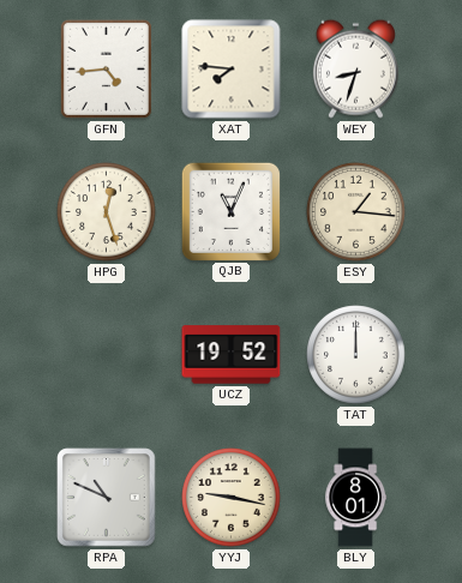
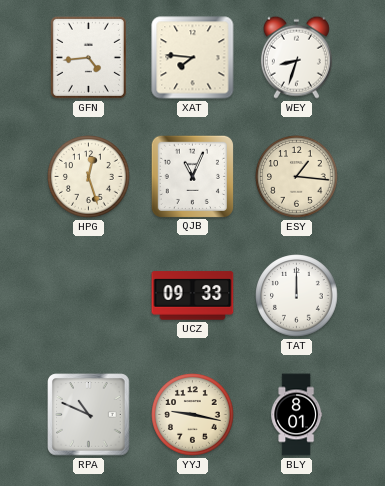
UCZ: 19:52 -> 09:33 (193, 296)
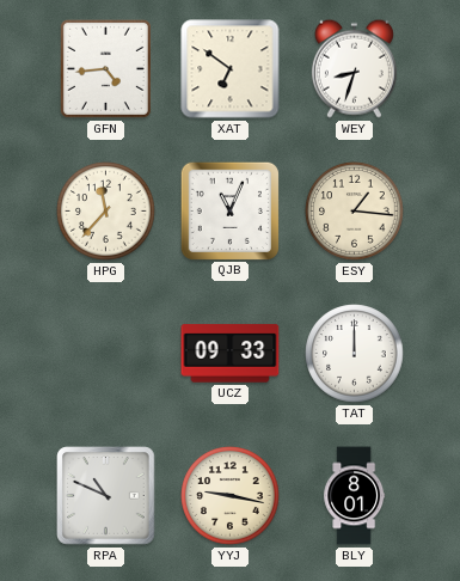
XAT: 7:46 -> 6:51 (231, 69)
HPG: 12:27 -> 11:37 (106, 212)
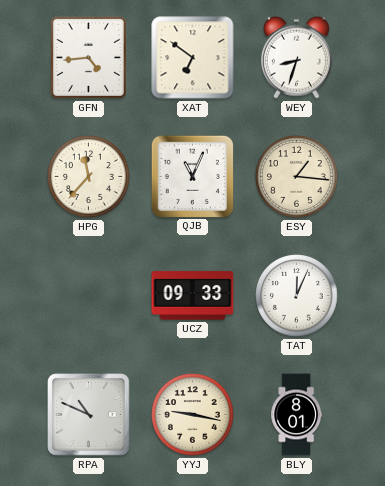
TAT: 12:00 -> 12:04 (297, 296)
